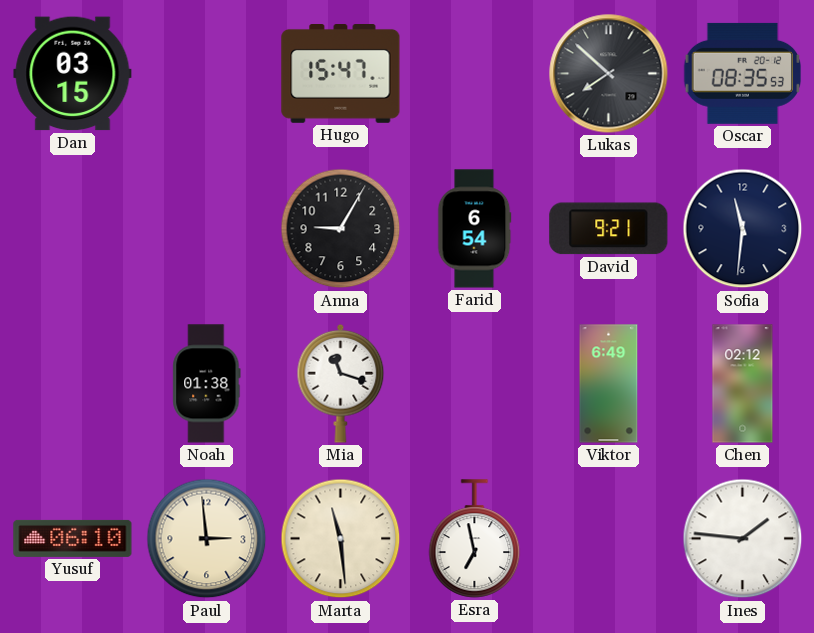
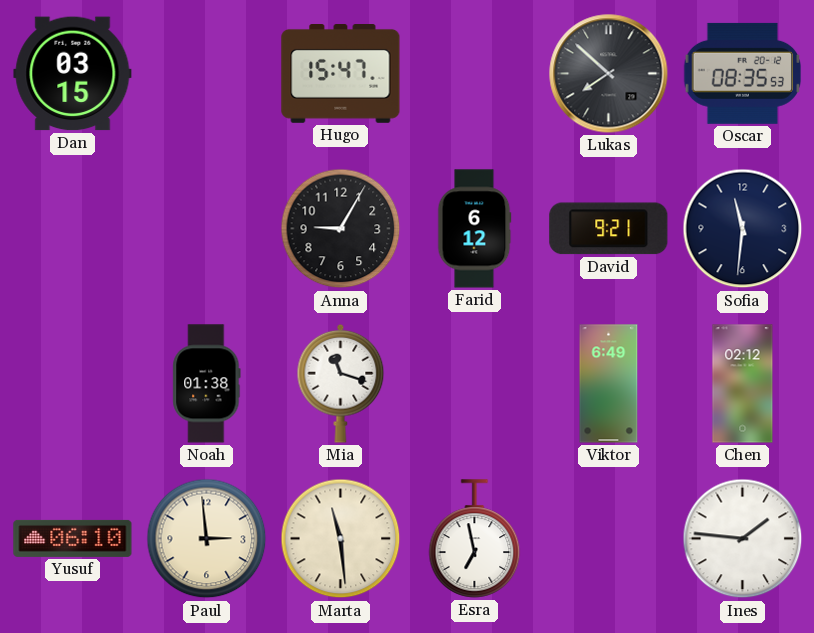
Farid: 6:54 -> 6:12 (474, 229)
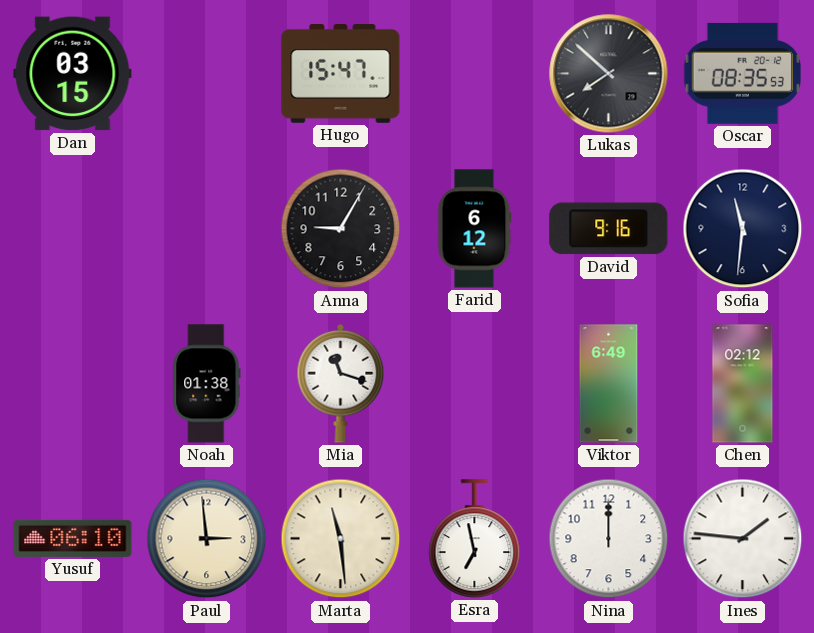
David: 9:21 -> 9:16 (609, 229)
Nina: none -> 12:00 (609, 539)
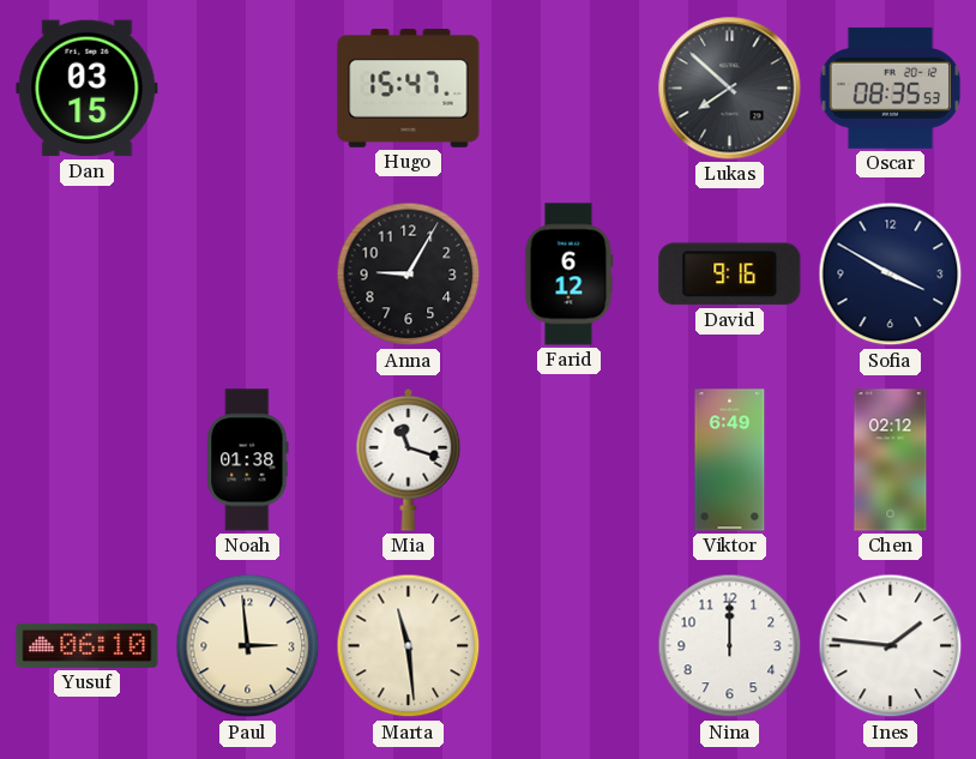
Sofia: 11:31 -> 3:50 (891, 275)
Esra: 6:58 -> none (475, 539)
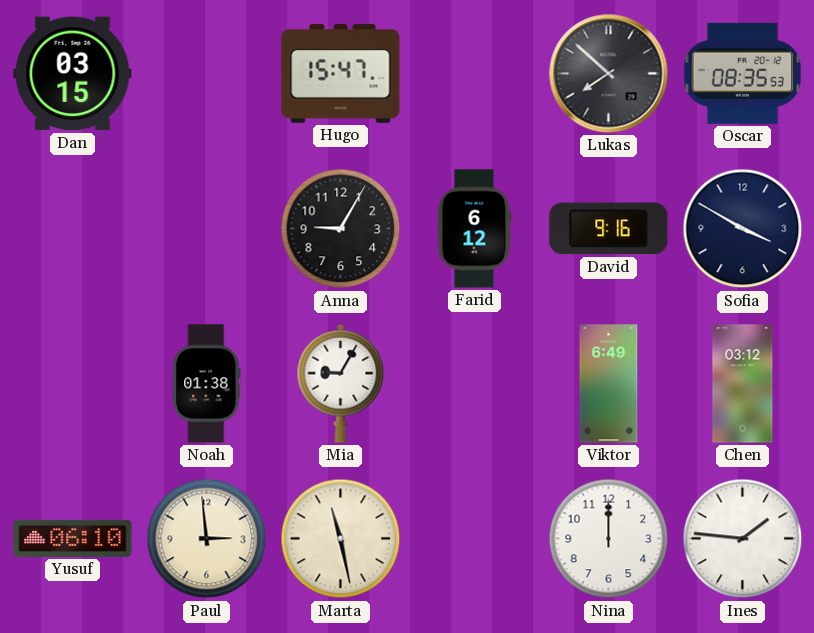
Mia: 11:18 -> 9:05 (341, 383)
Chen: 02:12 -> 03:12 (743, 384)
Marta: 11:29 -> 11:28 (341, 539)
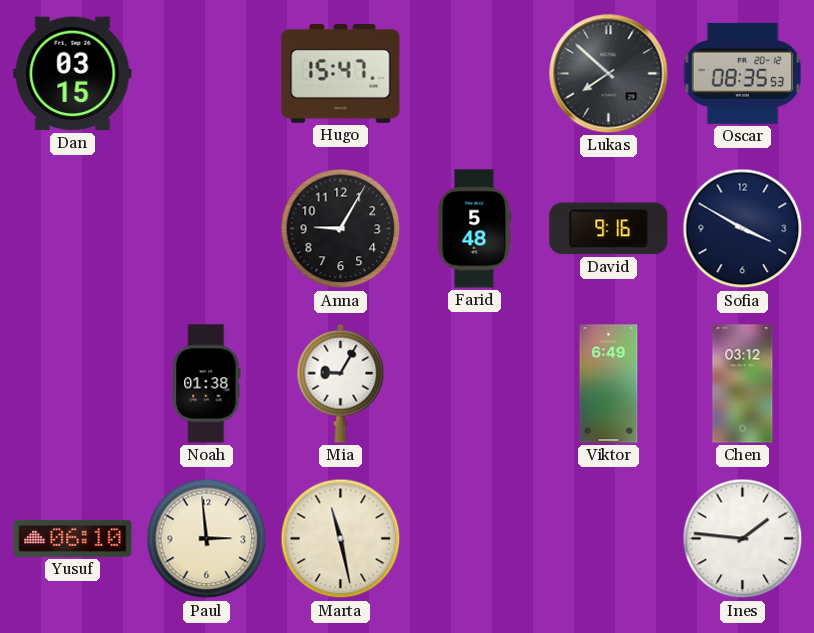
Farid: 6:12 -> 5:48 (474, 229)
Nina: 12:00 -> none (609, 539)
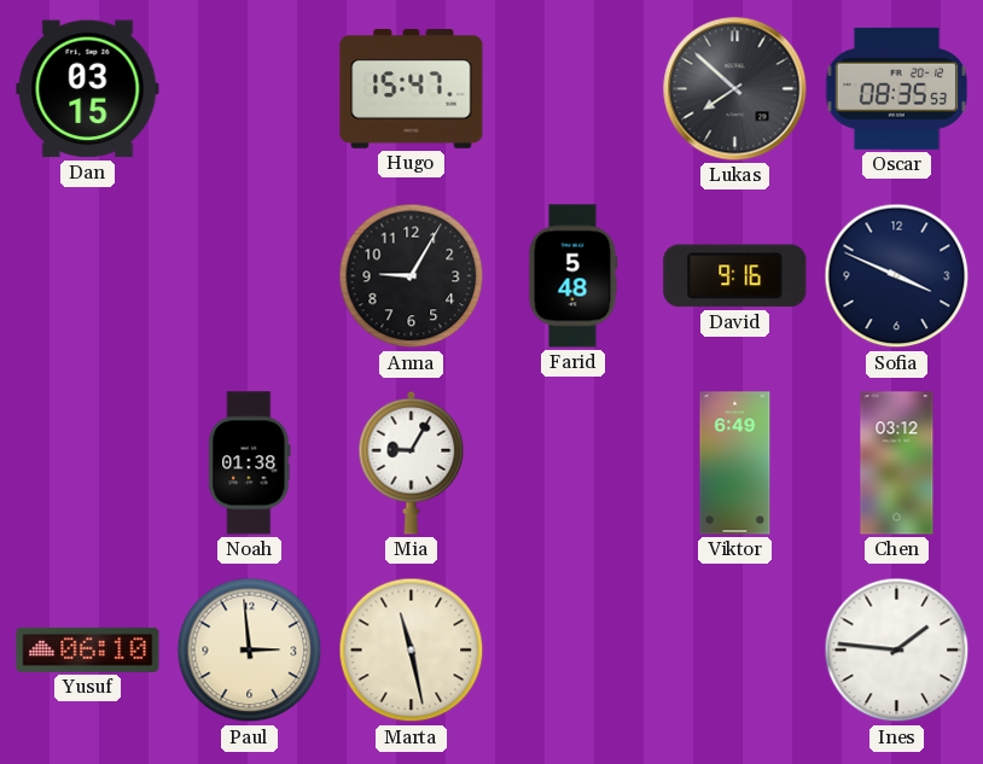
Sofia: 3:50 -> 3:49 (897, 276)
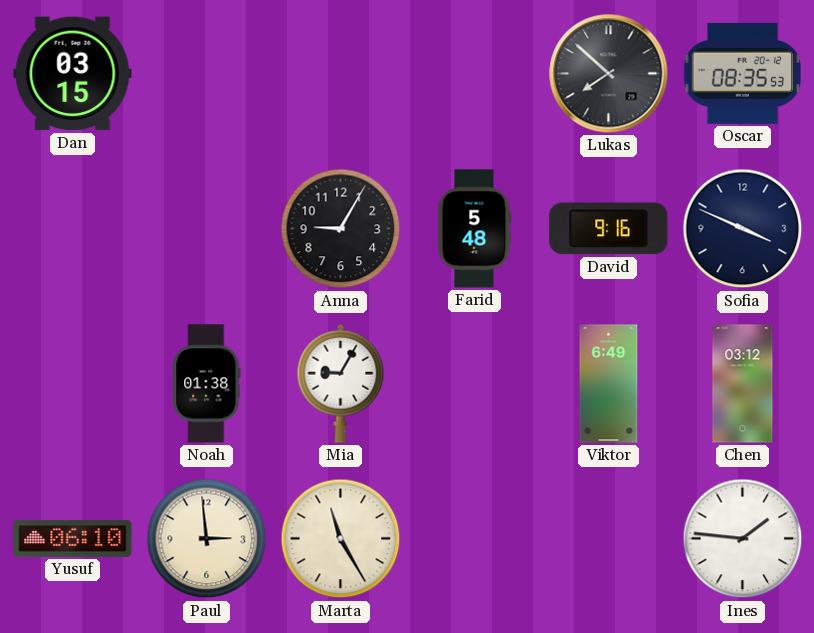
Hugo: 15:47 -> none (412, 89)
Marta: 11:28 -> 11:25 (341, 539)
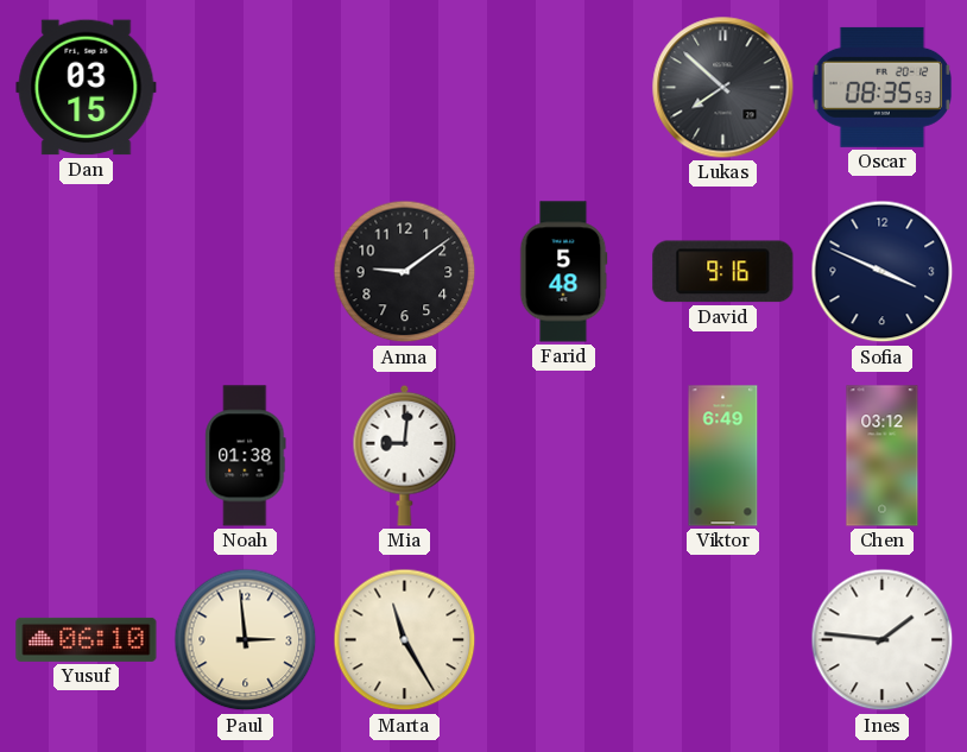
Anna: 9:05 -> 9:09 (405, 272)
Mia: 9:05 -> 9:01 (405, 455)
